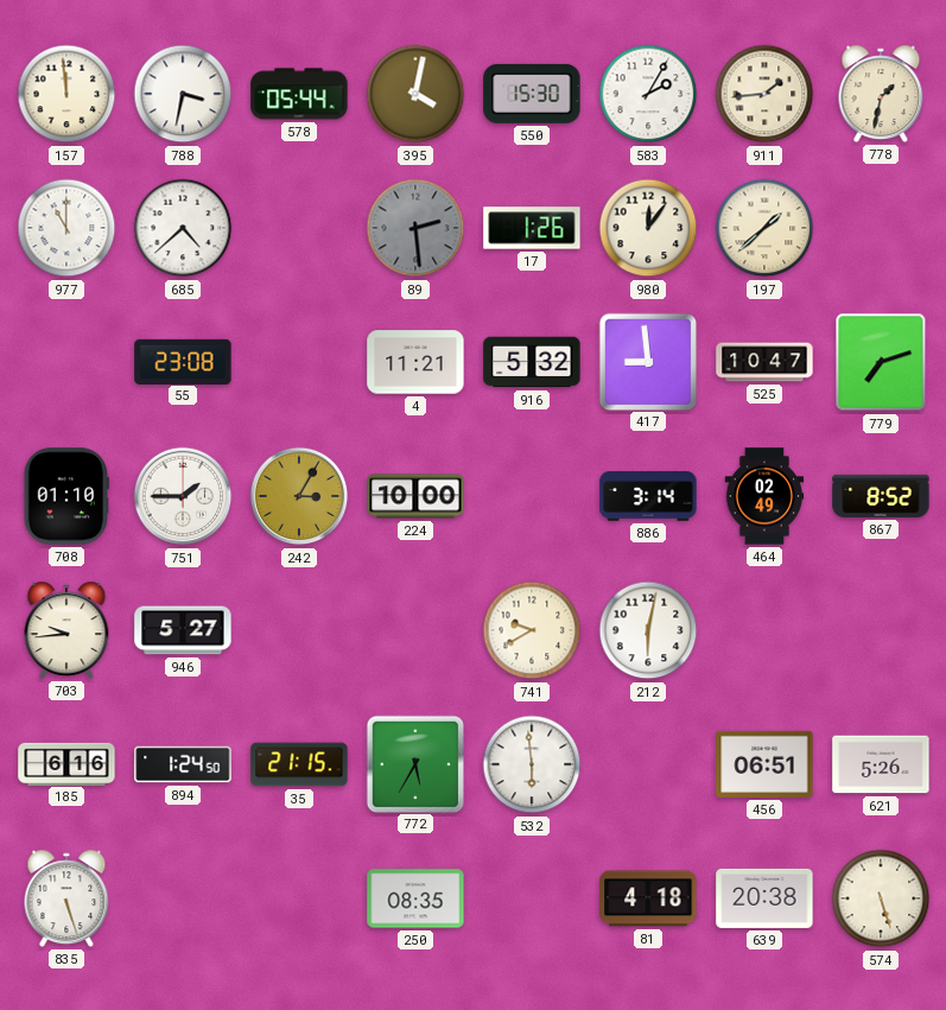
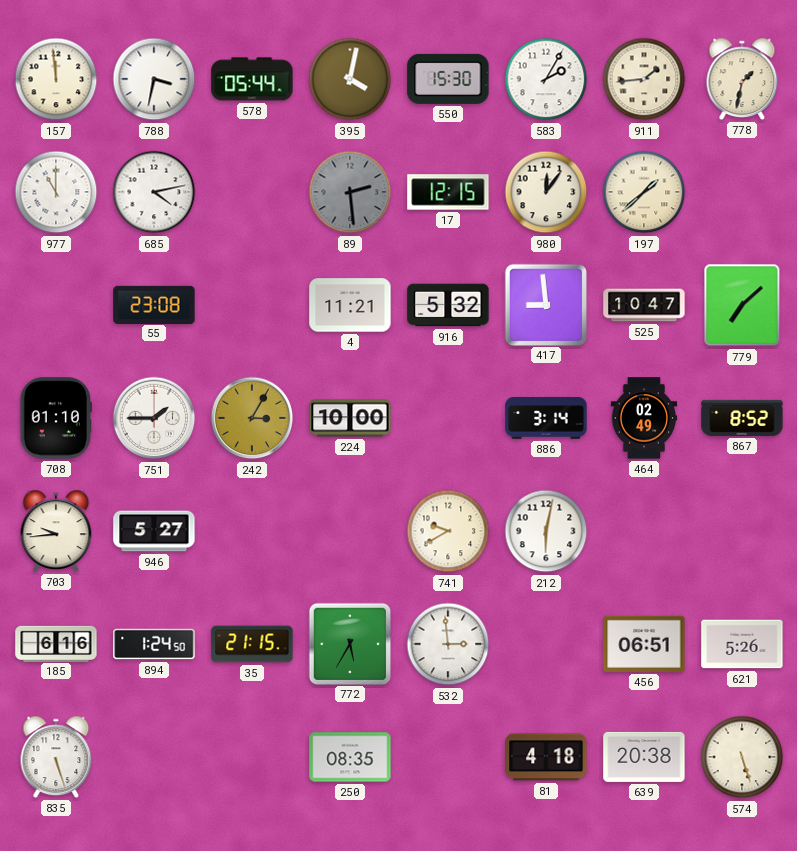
685: 4:38 -> 4:13 (154, 192)
17: 1:26 -> 12:15 (448, 192)
779: 7:12 -> 7:08 (742, 305)
532: 5:59 -> 2:59 (448, 644)
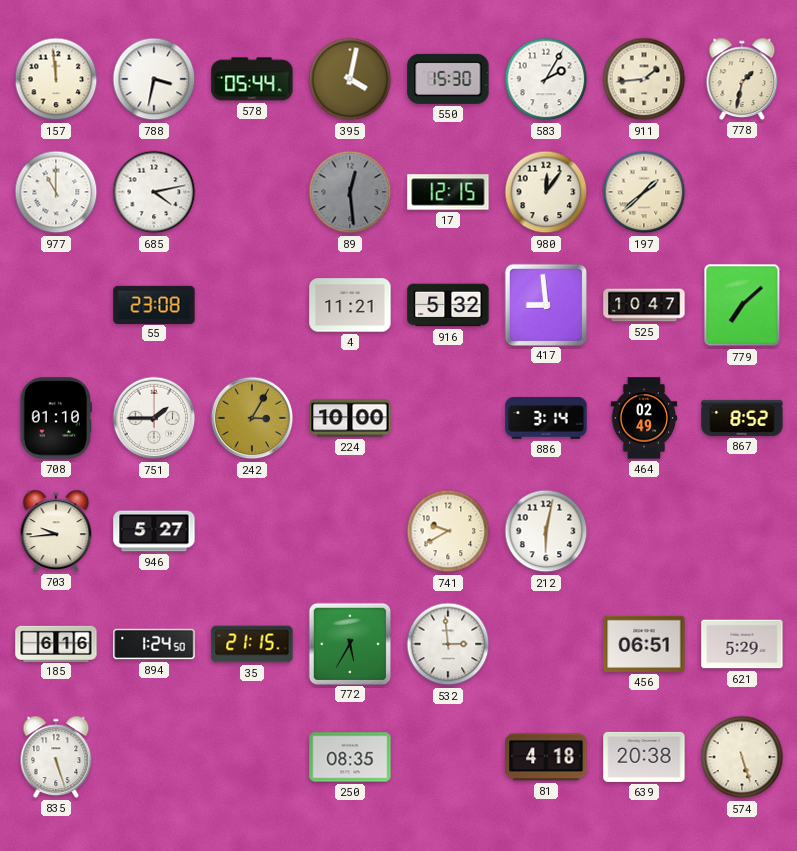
89: 2:29 -> 12:29 (350, 192)
621: 5:26 -> 5:29 (742, 644)
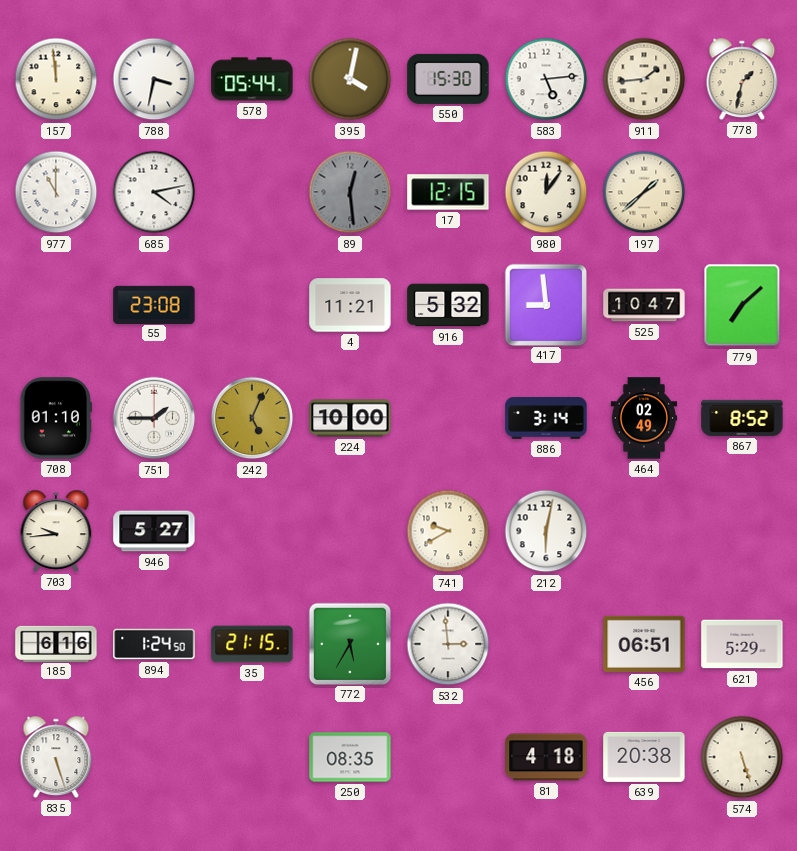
583: 2:05 -> 5:14 (546, 79)
242: 3:05 -> 5:04 (252, 418)
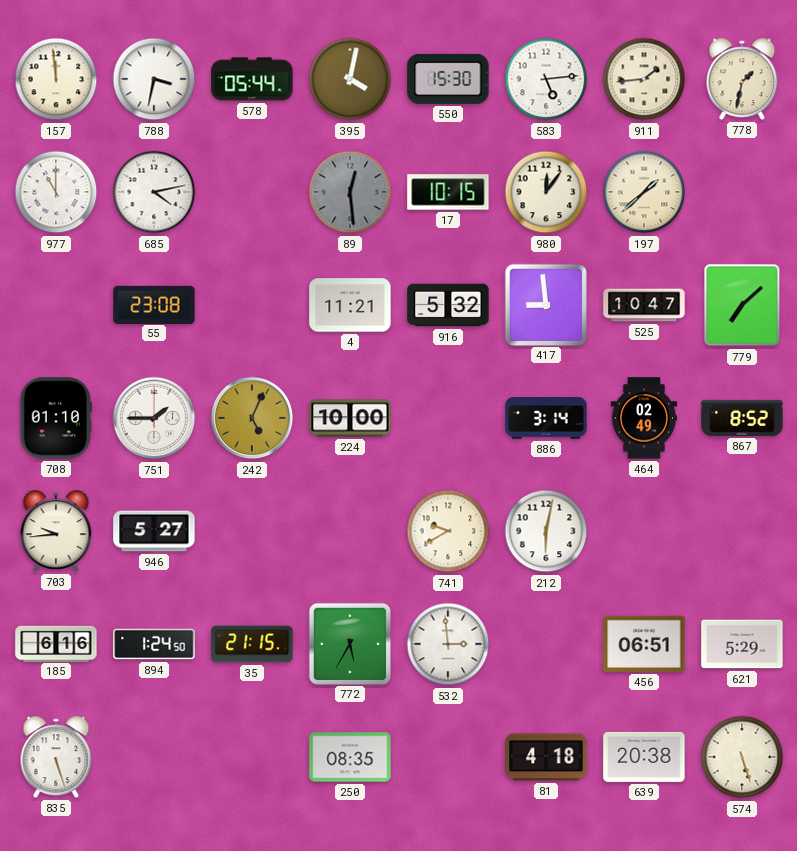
17: 12:15 -> 10:15 (448, 192)
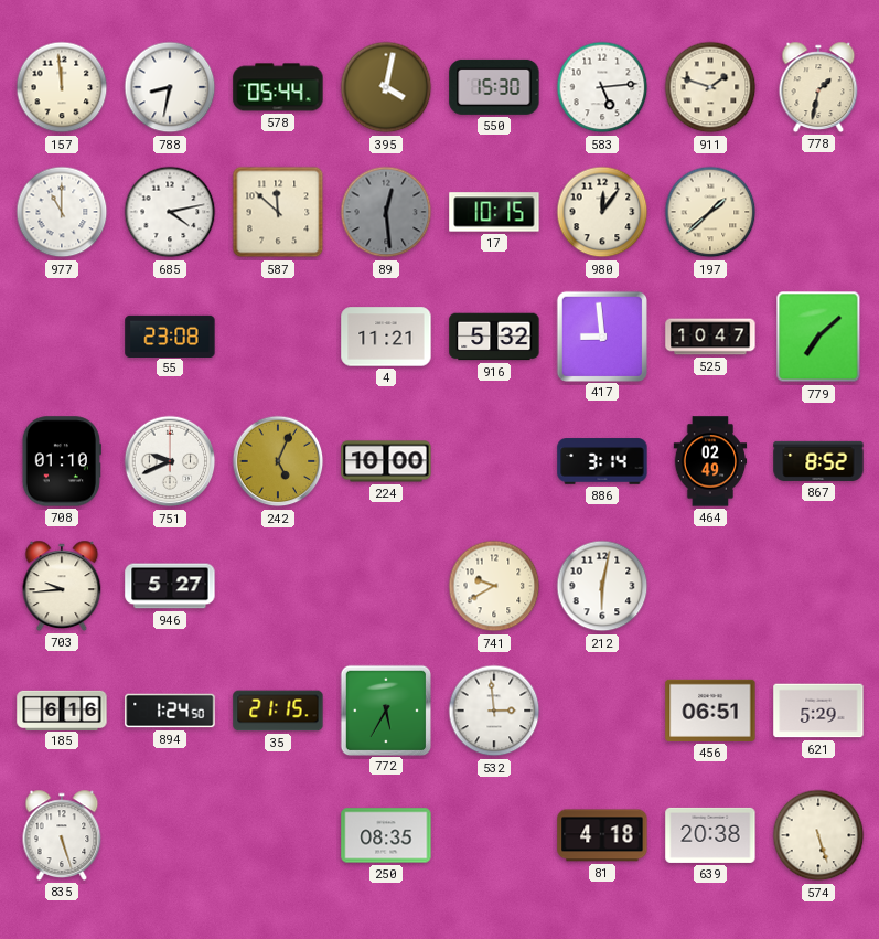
788: 3:32 -> 8:32 (170, 87)
911: 1:44 -> 1:48 (710, 87)
587: none -> 11:52 (278, 212)
751: 1:45 -> 9:41 (170, 461)
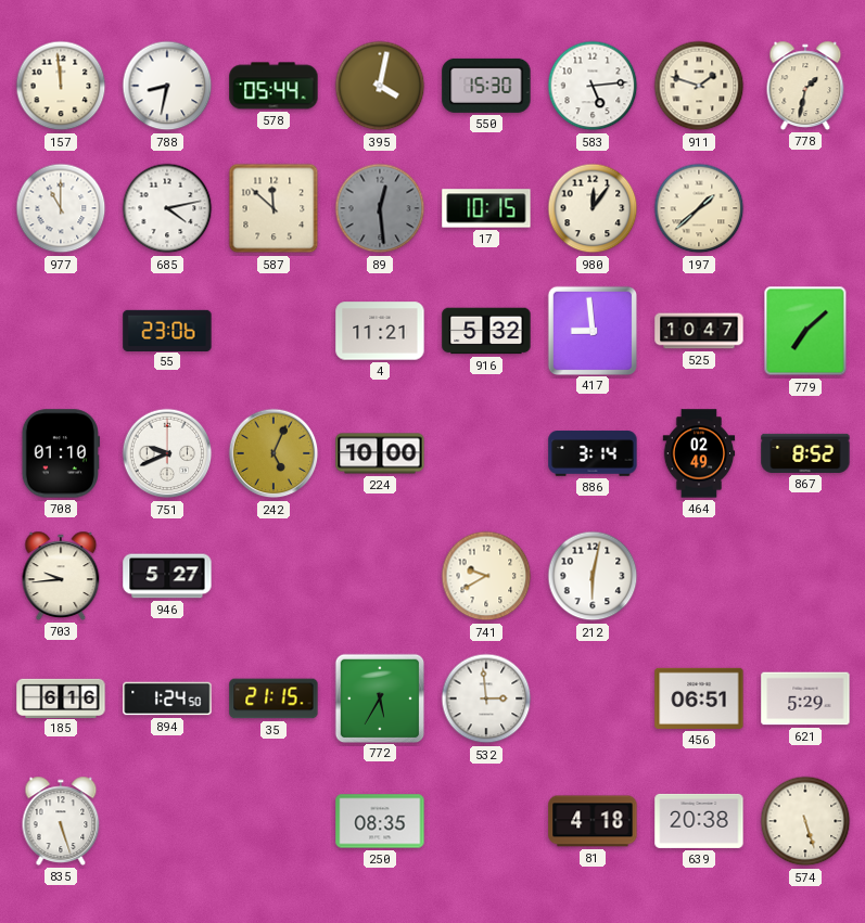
55: 23:08 -> 23:06 (167, 330)
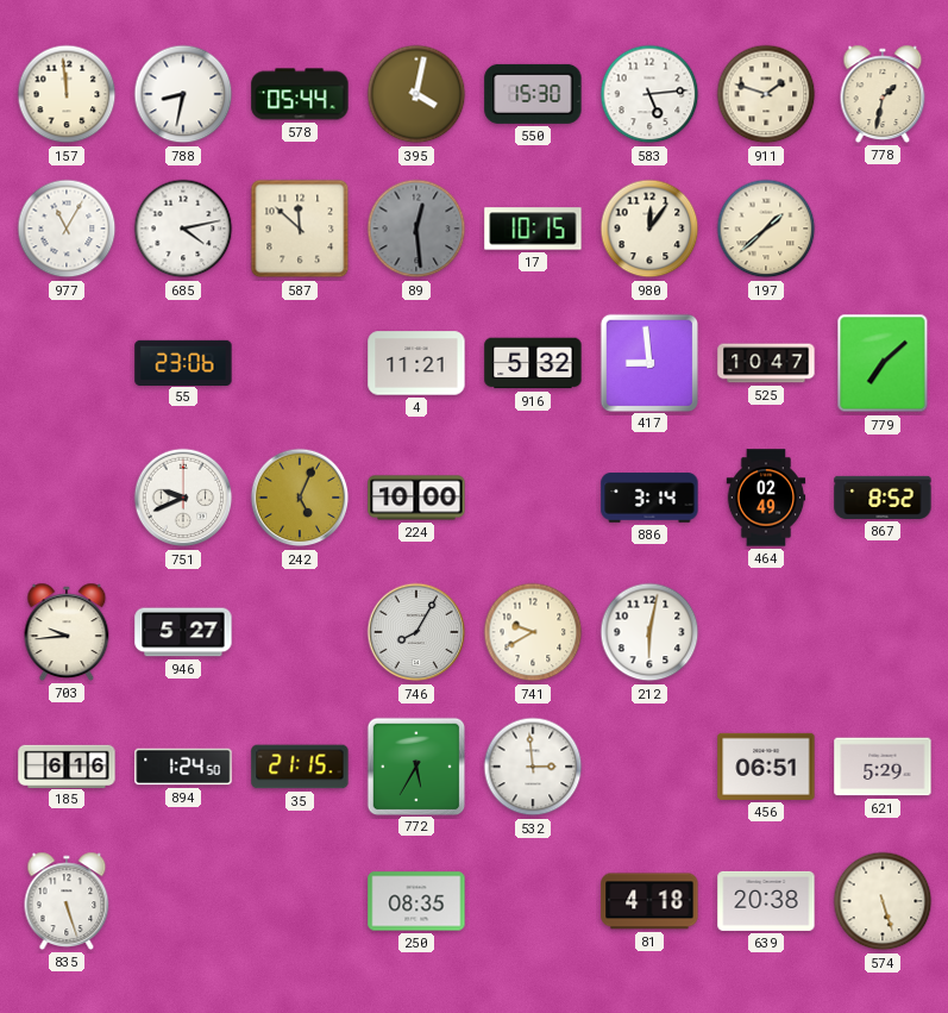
977: 11:00 -> 11:05 (67, 229)
708: 01:10 -> none (61, 453)
746: none -> 8:05 (416, 632)
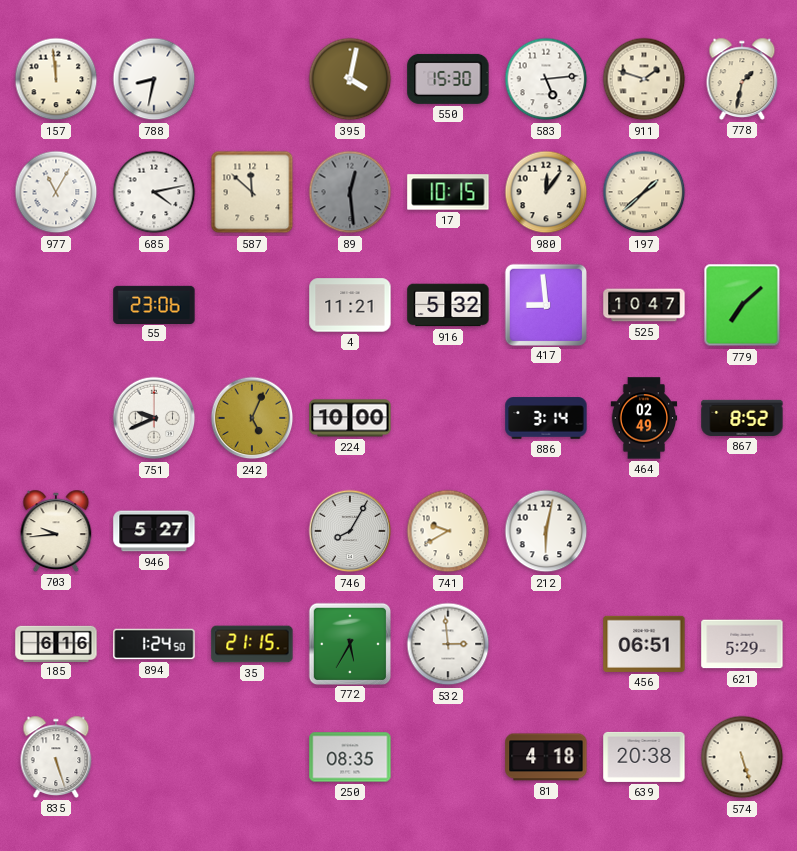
578: 05:44 -> none (300, 94)
